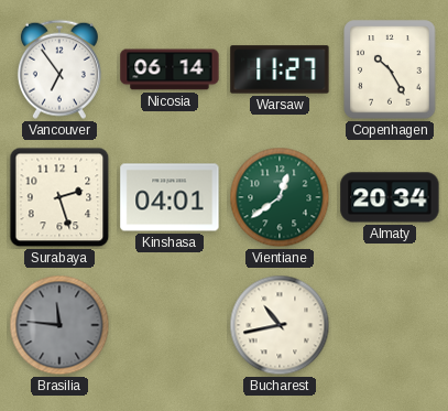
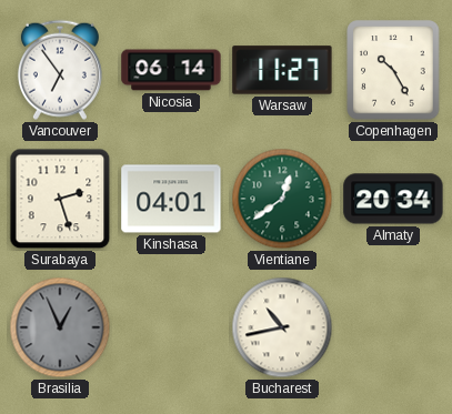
Brasilia: 11:46 -> 12:56 (60, 327)
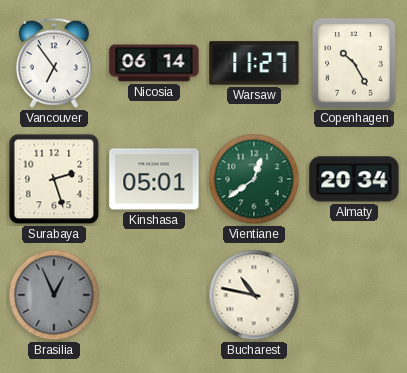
Kinshasa: 04:01 -> 05:01 (154, 179)
Bucharest: 10:43 -> 10:47 (254, 295)
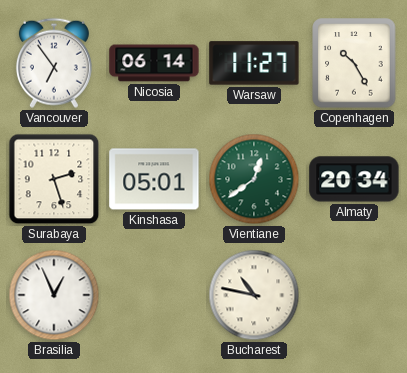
Brasilia dial: grey -> white (54, 295)
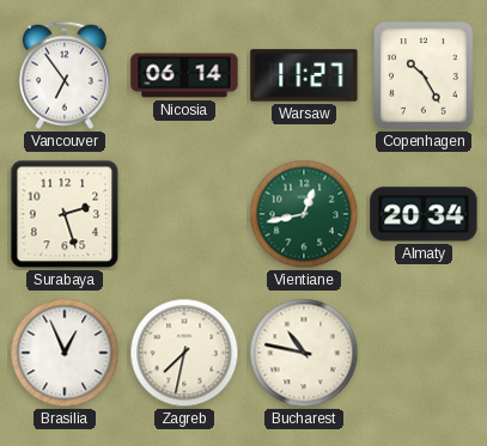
Kinshasa: 05:01 -> none (154, 179)
Vientiane: 12:39 -> 12:43 (304, 214)
Zagreb: none -> 7:32 (184, 353)
